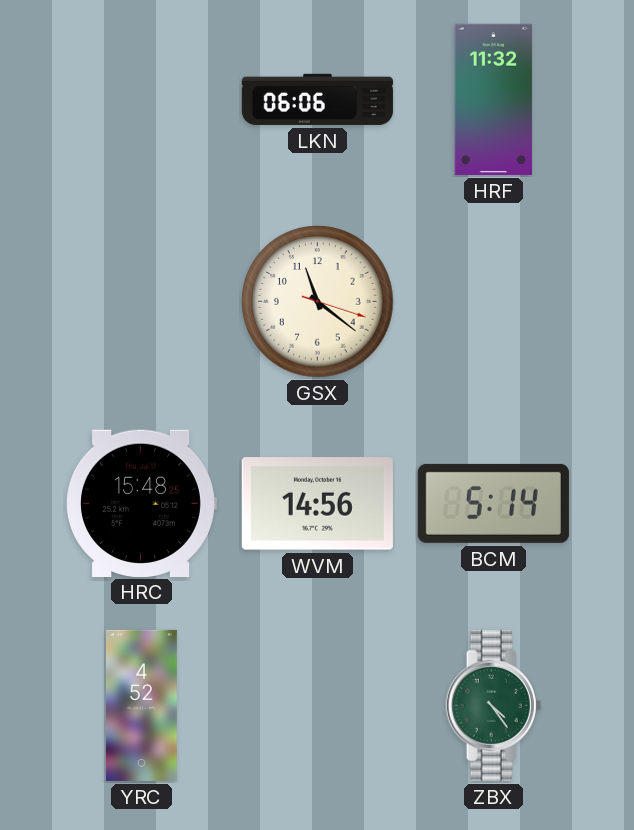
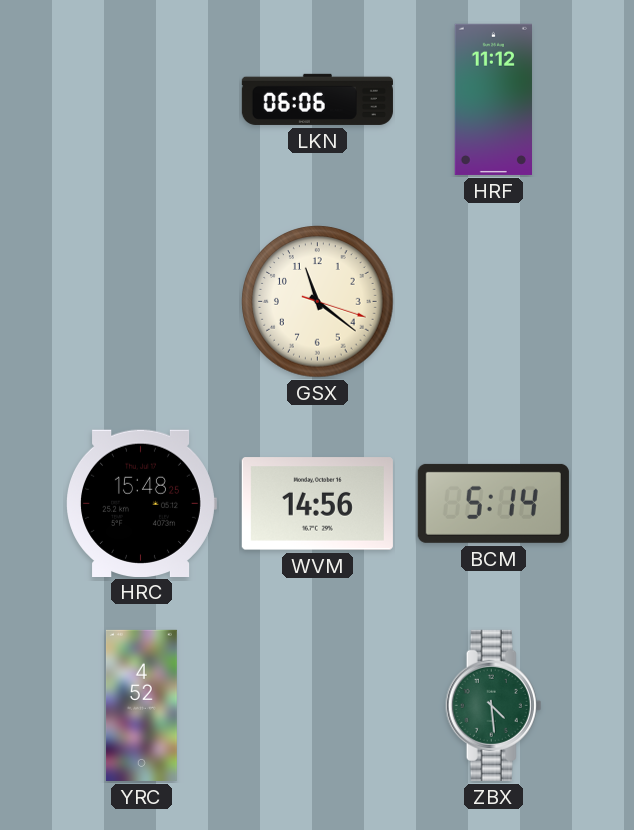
HRF: 11:32 -> 11:12 (493, 99)
ZBX: 4:24 -> 4:29 (494, 705)
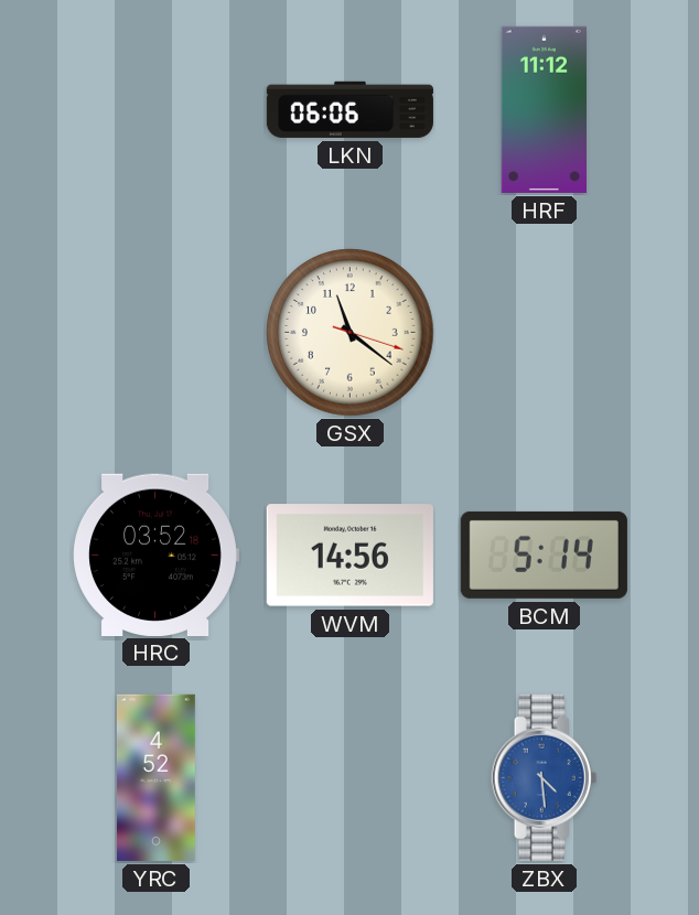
HRC: 15:48 -> 03:52 (155, 555)
ZBX dial: green -> blue (545, 777)
